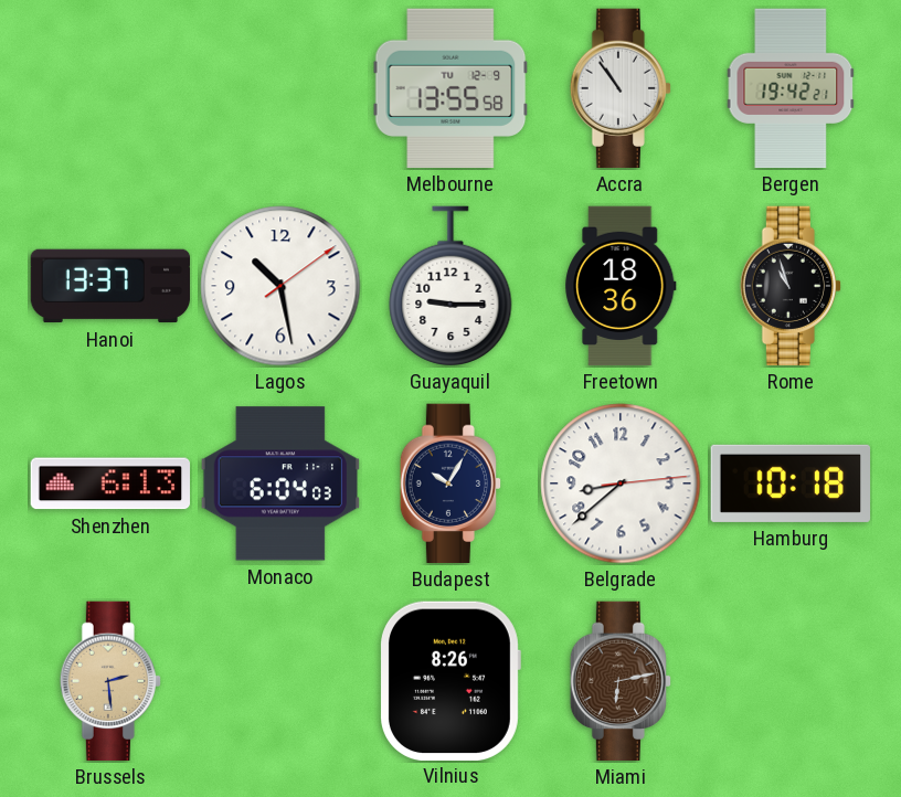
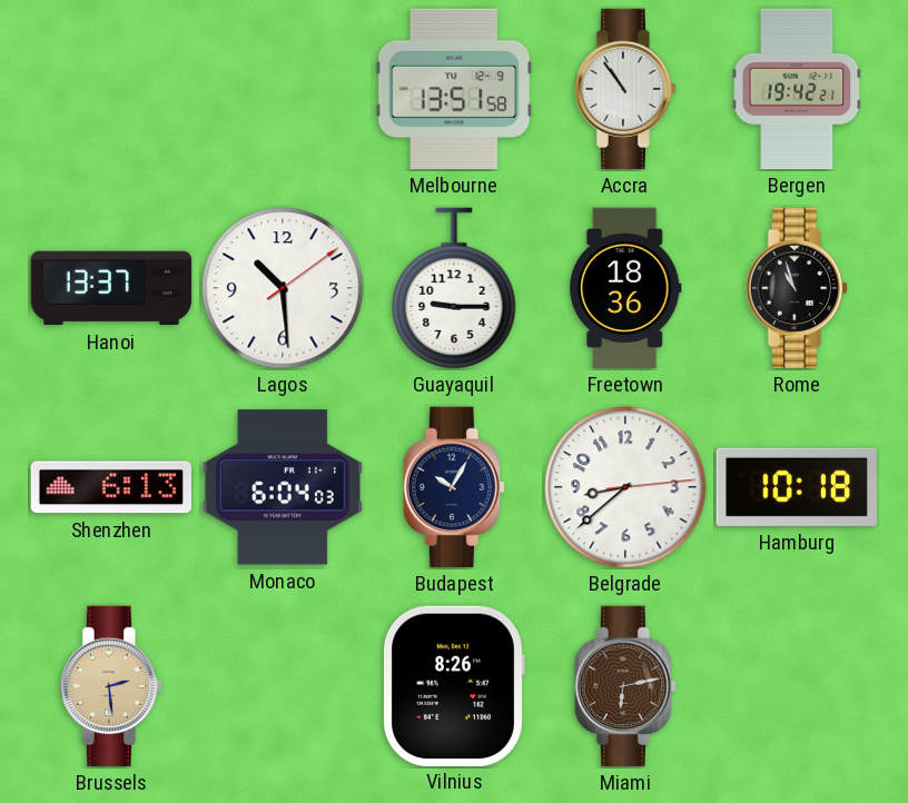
Melbourne: 13:55 -> 13:51 (454, 89)
Lagos: 10:28 -> 10:29 (283, 288)
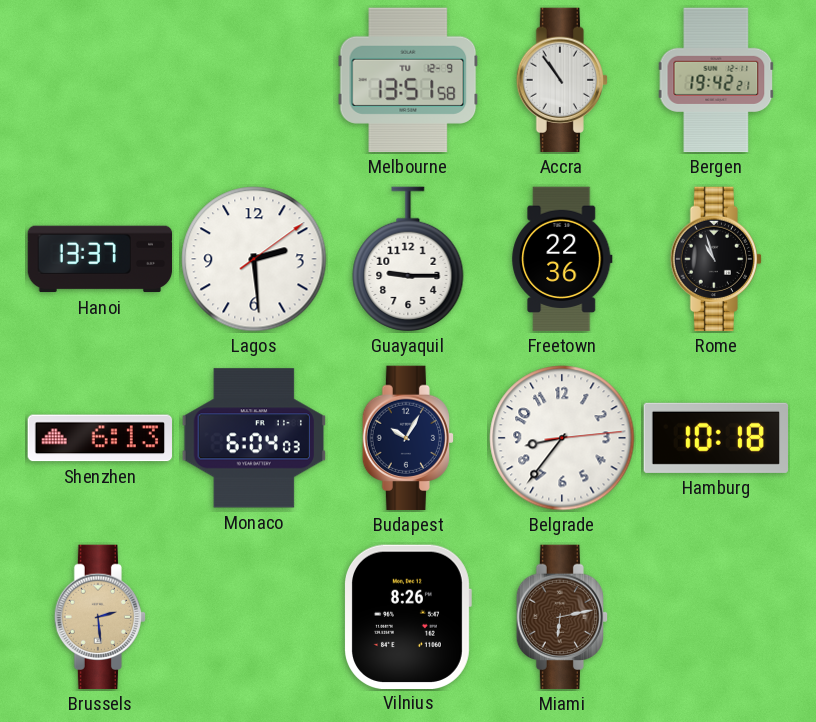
Lagos: 10:29 -> 2:29 (254, 259)
Freetown: 18:36 -> 22:36 (562, 259)
Belgrade: 8:38 -> 8:36 (562, 438)
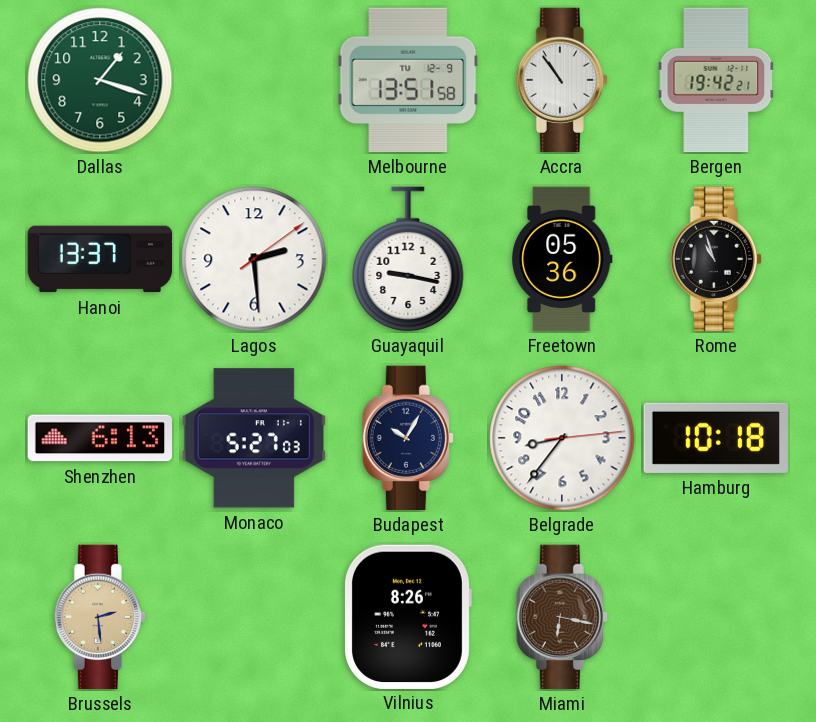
Dallas: none -> 1:18 (100, 80)
Guayaquil: 9:15 -> 9:17 (408, 259)
Freetown: 22:36 -> 05:36 (562, 259)
Monaco: 6:04 -> 5:27 (253, 438)
Miami: 6:13 -> 6:17 (561, 617)
